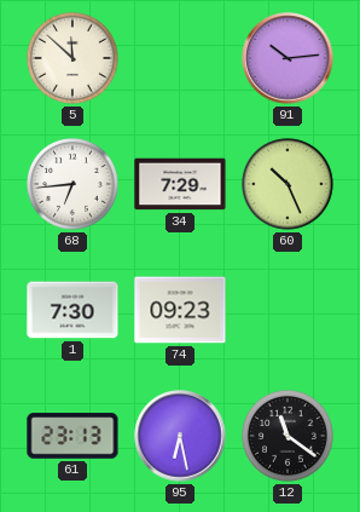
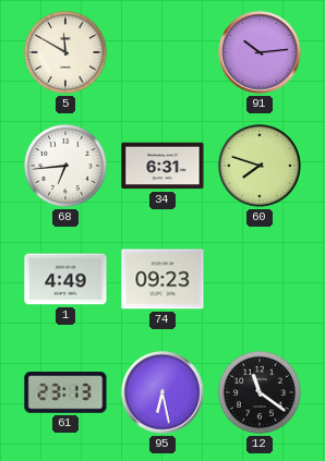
5: 11:52 -> 11:50 (65, 52)
34: 7:29 -> 6:31 (162, 166)
60: 10:26 -> 7:48 (260, 166)
1: 7:30 -> 4:49 (65, 279)
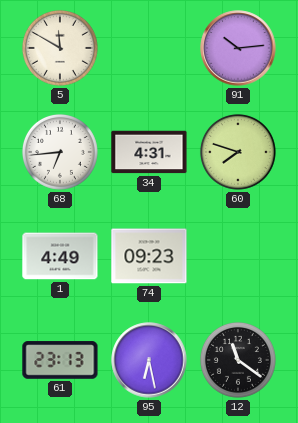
34: 6:31 -> 4:31 (149, 152)
